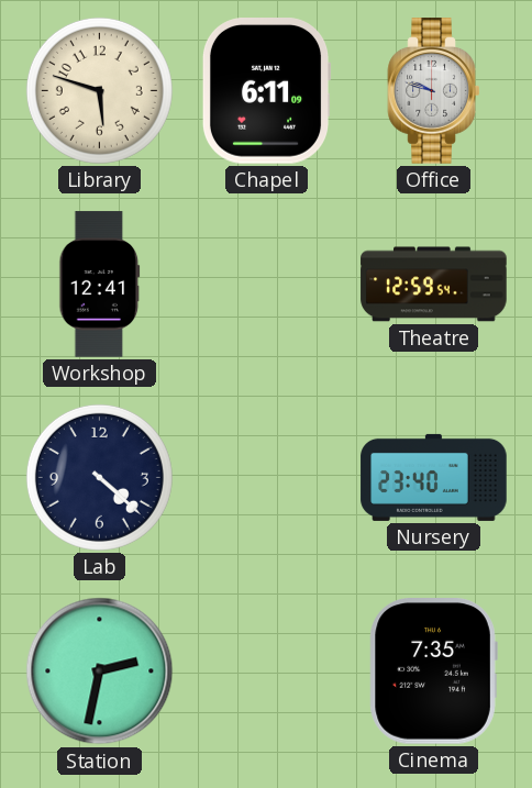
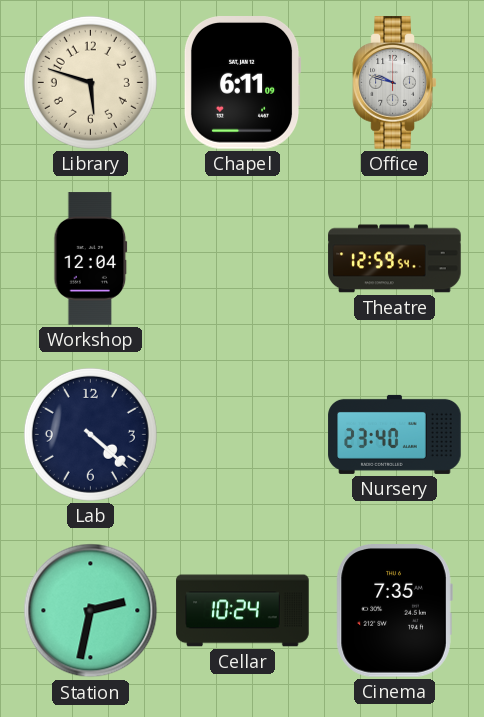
Workshop: 12:41 -> 12:04 (91, 259)
Cellar: none -> 10:24 (243, 611)
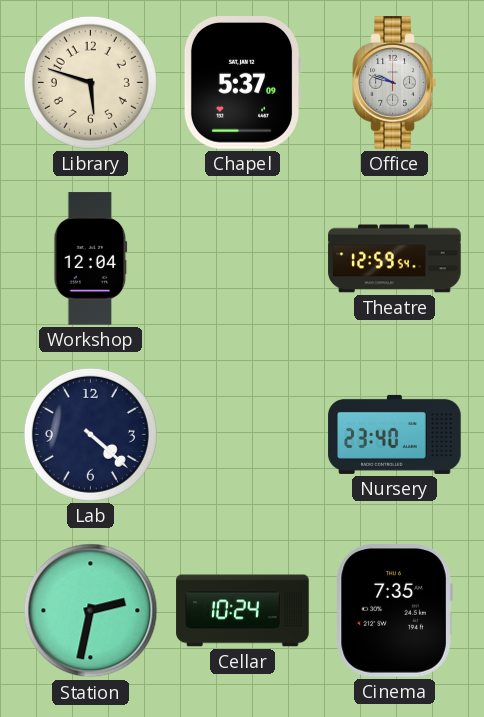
Chapel: 6:11 -> 5:37 (242, 83)
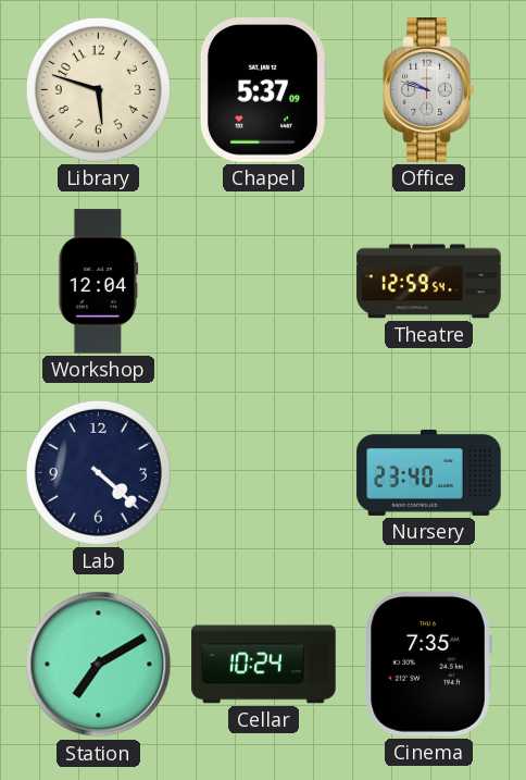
Station: 2:32 -> 7:10 (99, 665)
